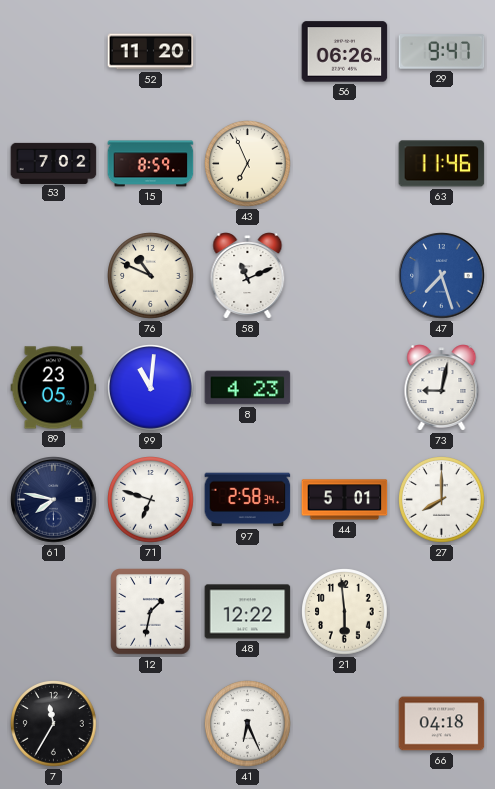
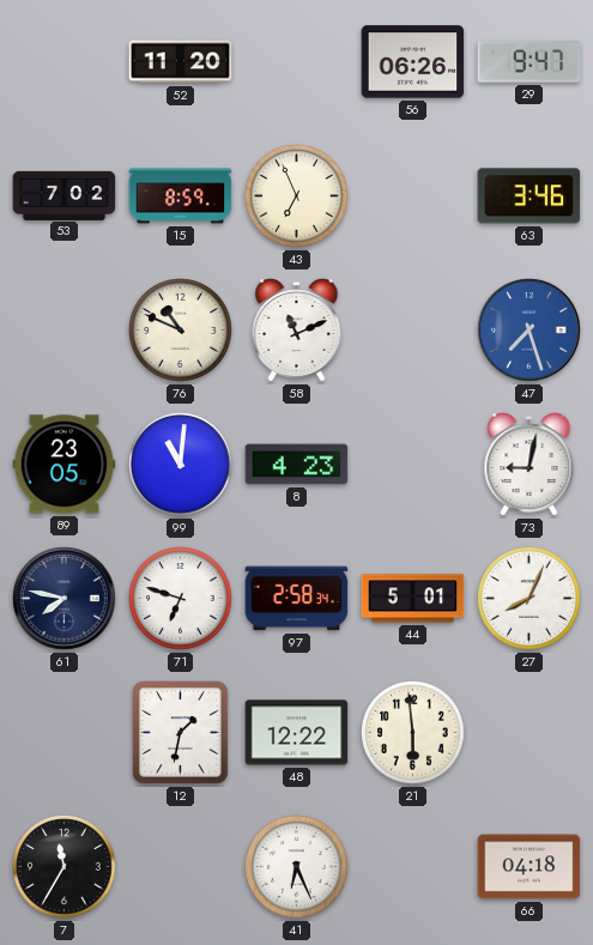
63: 11:46 -> 3:46 (530, 196)
27: 8:00 -> 8:04 (530, 599)
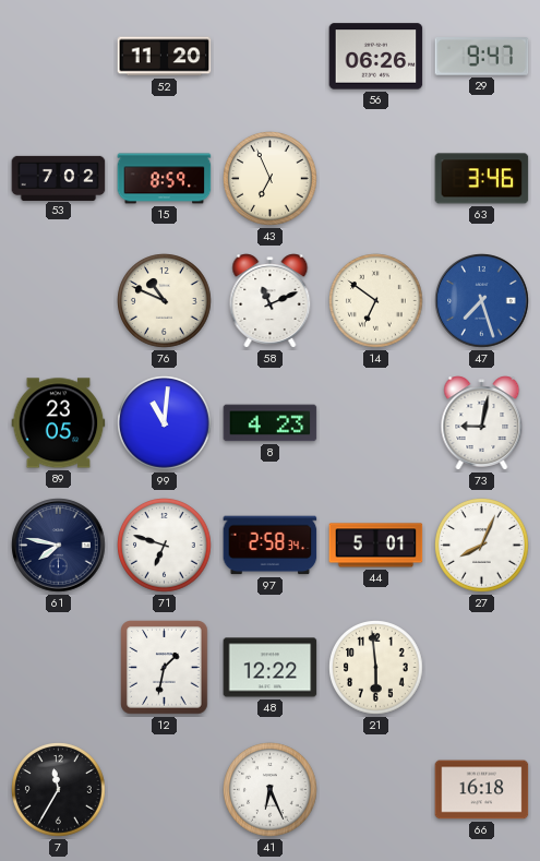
14: none -> 6:51 (376, 301)
66: 04:18 -> 16:18 (482, 790)
